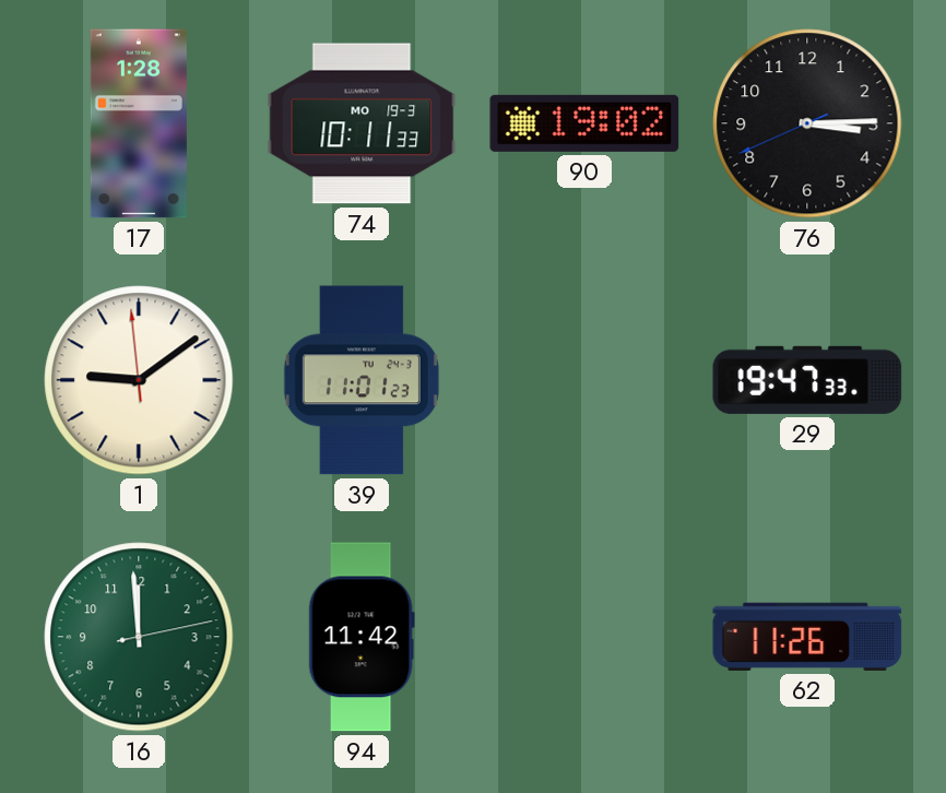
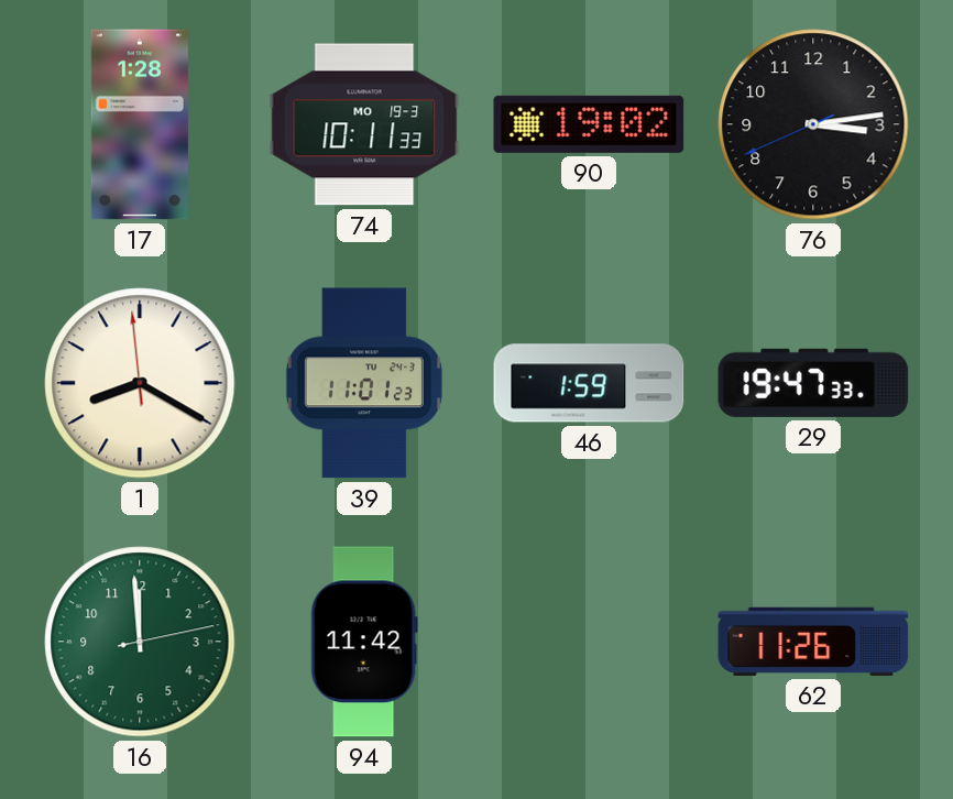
76: 3:14 -> 3:13 (813, 124)
1: 9:08 -> 8:19 (140, 383)
46: none -> 1:59 (589, 383)
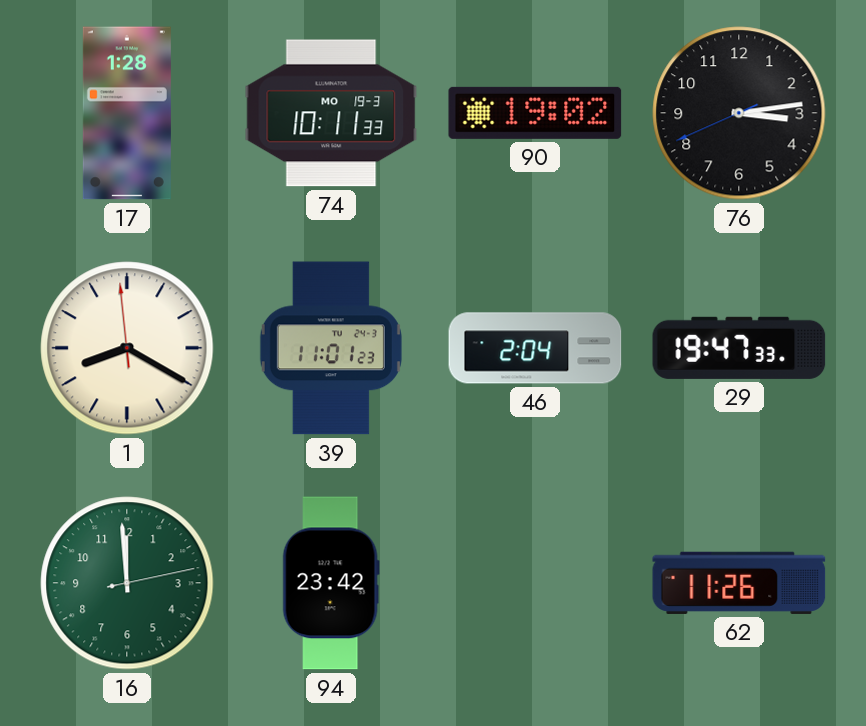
46: 1:59 -> 2:04 (535, 348)
94: 11:42 -> 23:42 (331, 583)
